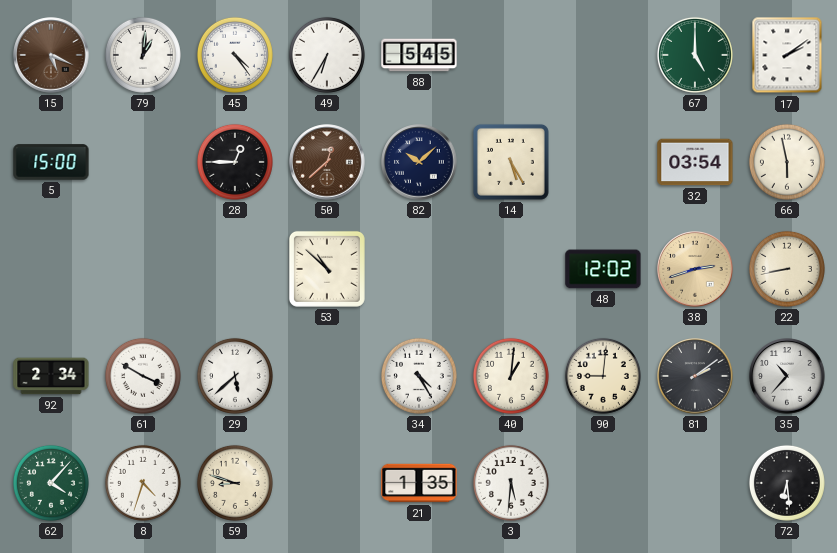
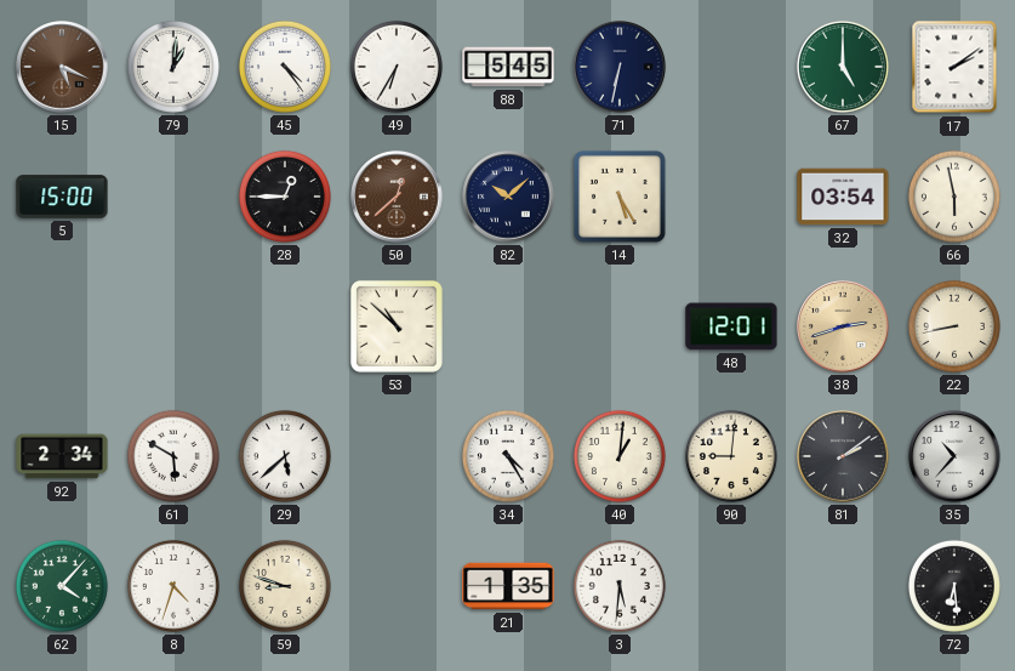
71: none -> 6:32 (620, 67)
48: 12:02 -> 12:01 (731, 326)
61: 3:50 -> 5:50 (173, 456)
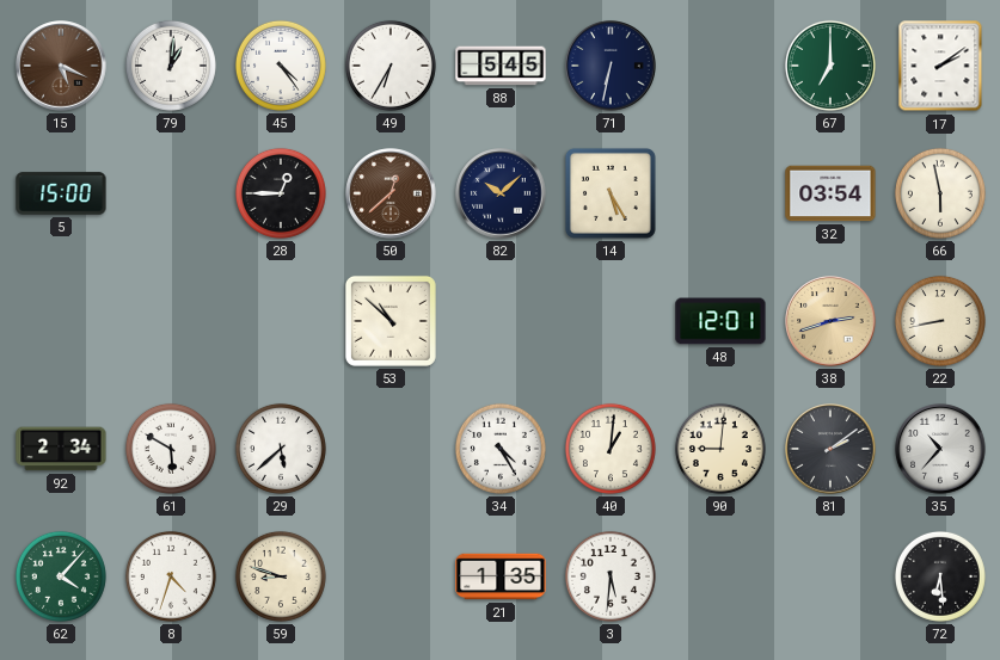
67: 5:00 -> 7:00 (830, 66)
